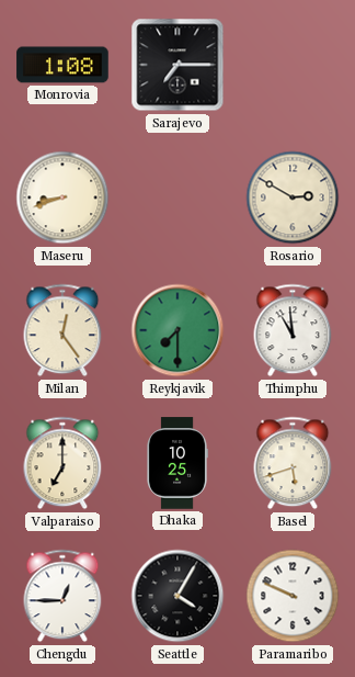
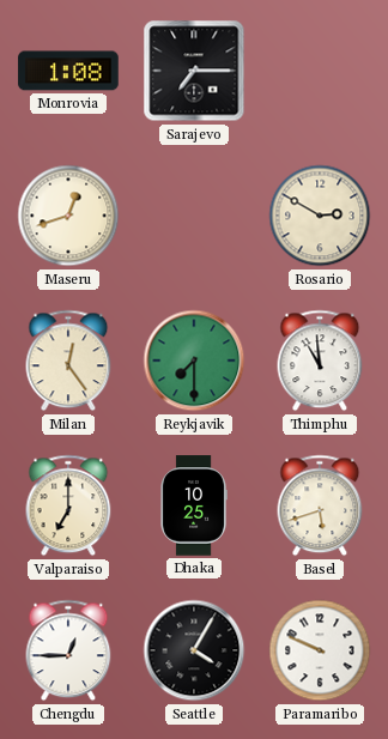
Maseru: 8:42 -> 12:42 (68, 216)
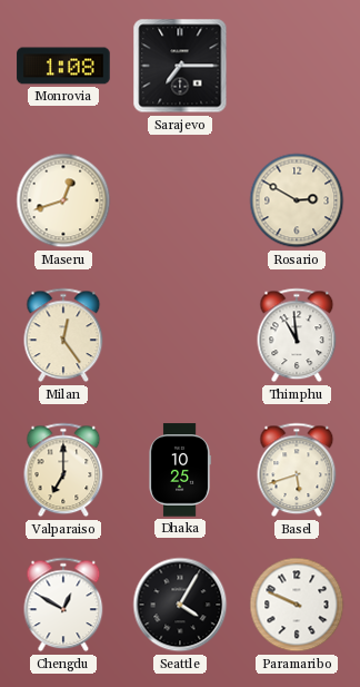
Reykjavik: 7:30 -> none (194, 361)
Chengdu: 12:45 -> 12:50 (63, 605)
